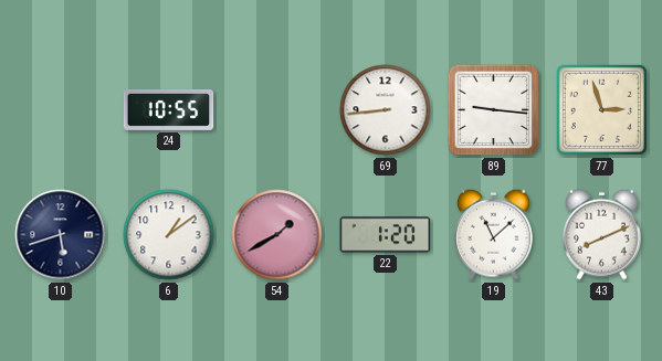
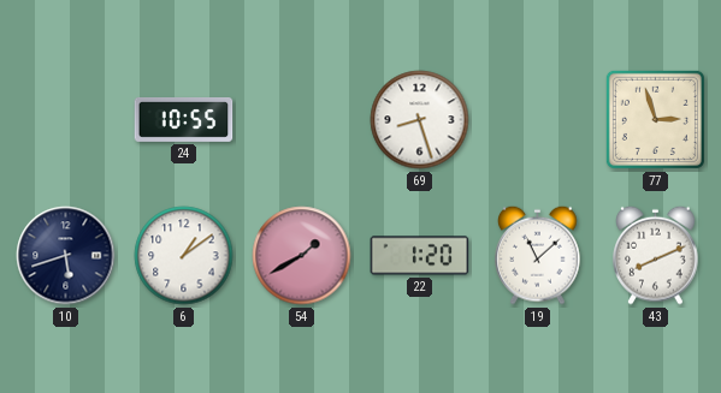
69: 8:44 -> 8:27 (420, 120)
89: 9:16 -> none (494, 110)
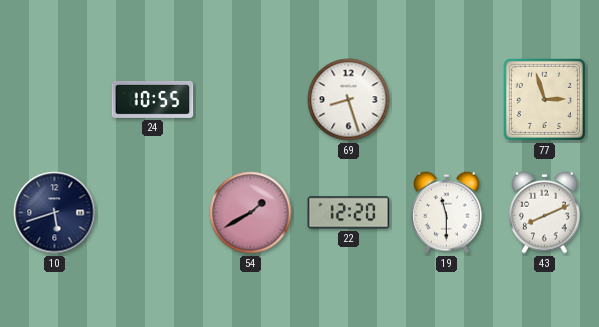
6: 1:09 -> none (184, 256)
22: 1:20 -> 12:20 (349, 213)
19: 11:08 -> 11:30 (447, 212)
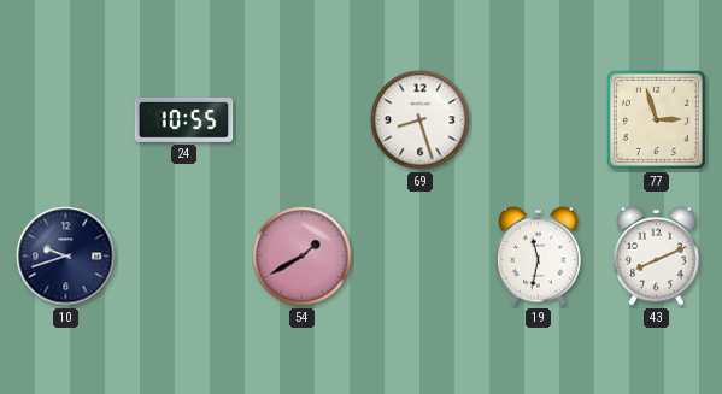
10: 5:42 -> 9:42 (66, 257)
22: 12:20 -> none (349, 213)
19: 11:30 -> 11:32 (539, 255)
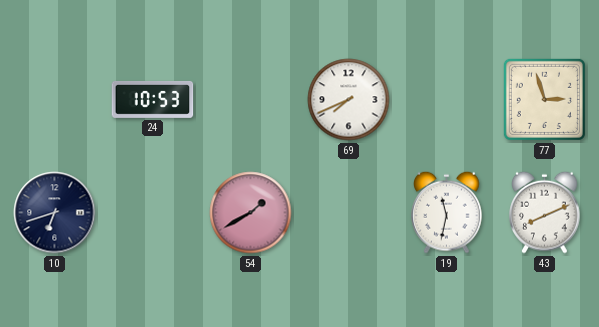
24: 10:55 -> 10:53 (153, 99)
69: 8:27 -> 7:41 (349, 100)
10: 9:42 -> 6:42 (55, 213)
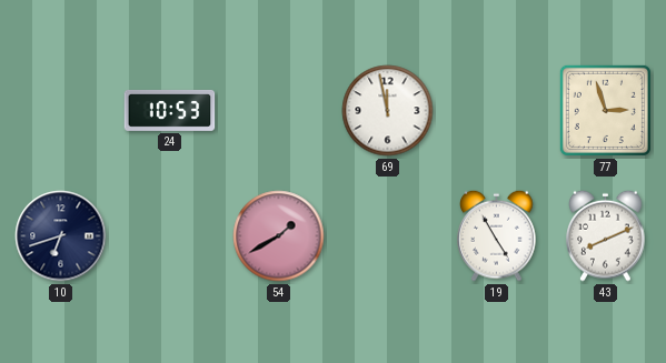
69: 7:41 -> 11:58 (388, 111)
19: 11:32 -> 4:55 (497, 235)
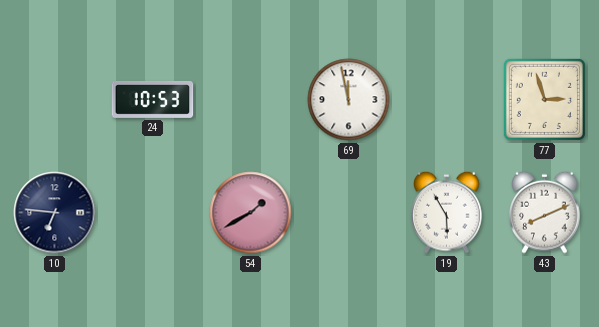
10: 6:42 -> 6:46 (55, 213)
19: 4:55 -> 5:55 (447, 212)
